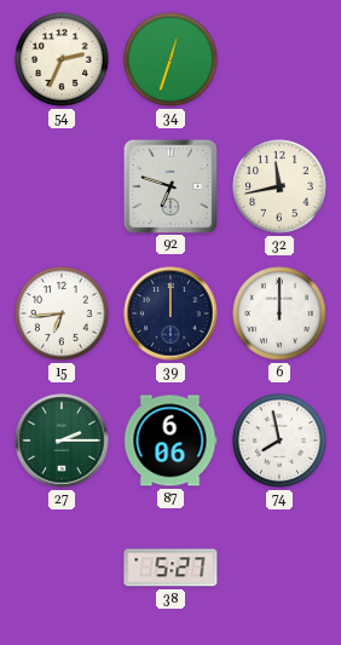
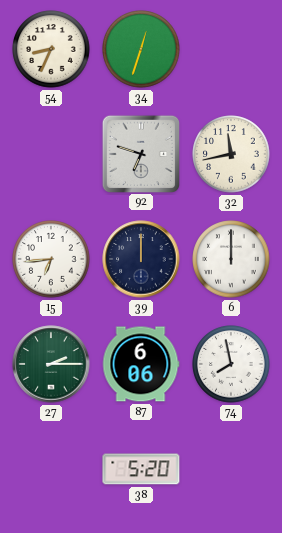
54: 2:34 -> 8:34 (51, 49)
38: 5:27 -> 5:20 (141, 469)
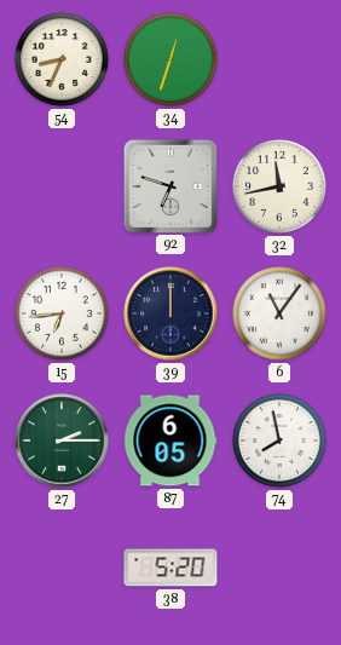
6: 12:00 -> 11:06 (279, 313)
87: 6:06 -> 6:05 (170, 440)
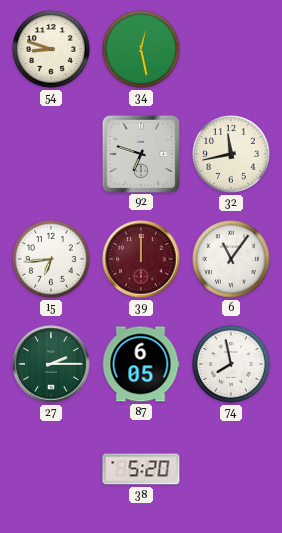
54: 8:34 -> 8:48 (51, 49)
34: 12:33 -> 12:28 (141, 49)
39 dial: navy -> burgundy (141, 259)
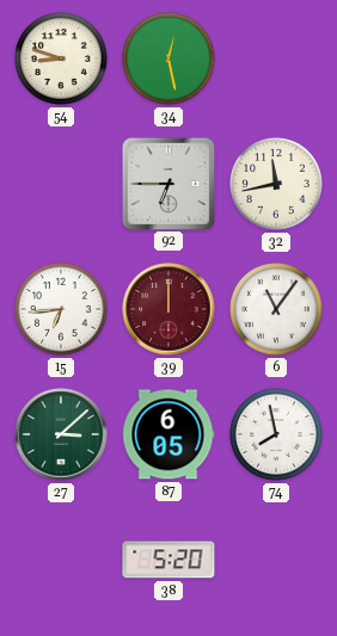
92: 6:48 -> 6:45 (167, 183)
27: 2:15 -> 3:08 (61, 434)
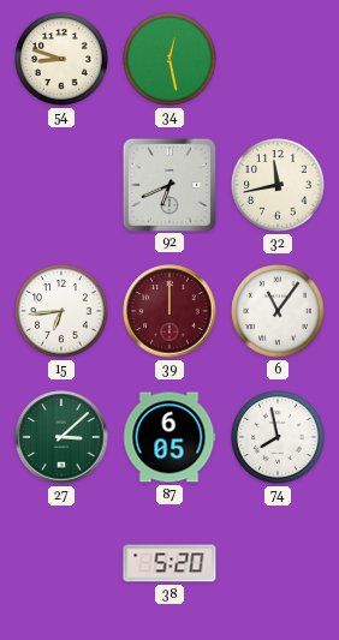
92: 6:45 -> 6:41 (168, 184)
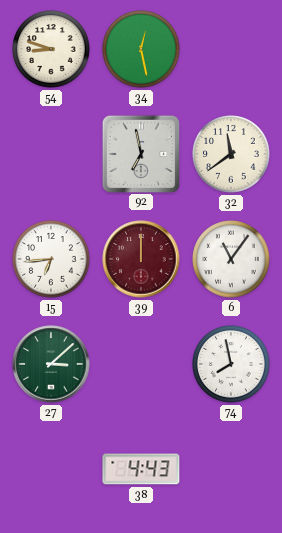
92: 6:41 -> 6:58 (140, 153)
32: 11:43 -> 11:39 (231, 154)
87: 6:05 -> none (169, 437)
38: 5:20 -> 4:43 (141, 469)
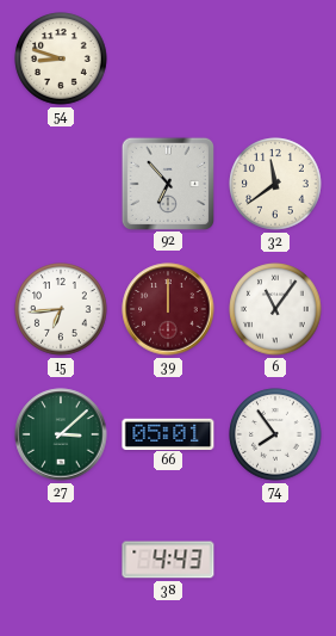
34: 12:28 -> none (141, 49)
92: 6:58 -> 6:53 (167, 183)
66: none -> 05:01 (168, 433)
74: 7:58 -> 7:54 (275, 434)
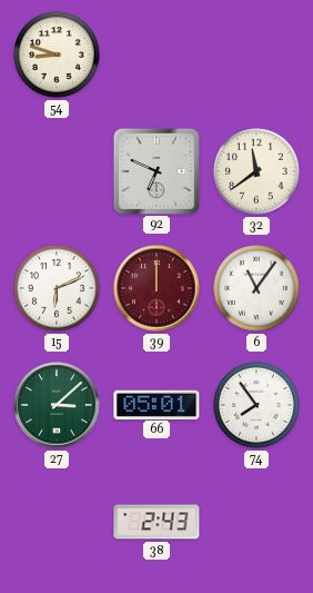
92: 6:53 -> 6:49 (155, 170)
15: 6:44 -> 6:11 (57, 288)
38: 4:43 -> 2:43 (156, 522)
